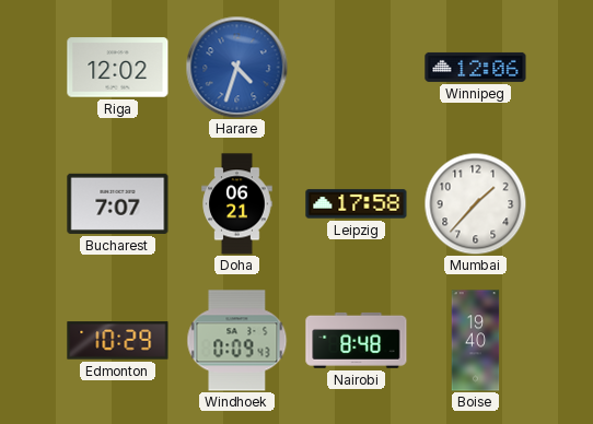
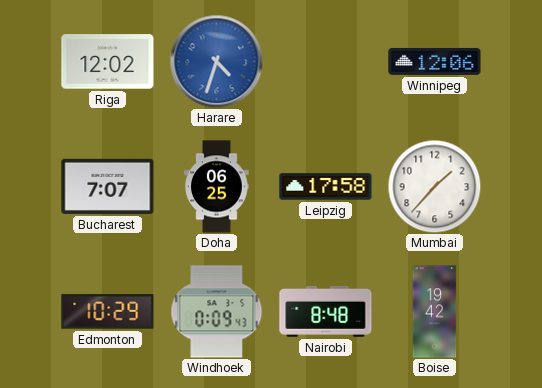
Doha: 06:21 -> 06:25 (217, 187)
Boise: 19:40 -> 19:42 (435, 312)
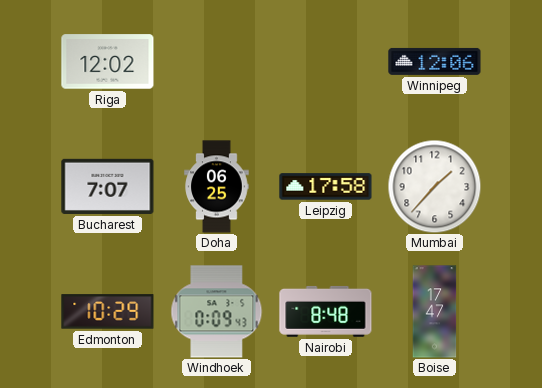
Harare: 4:33 -> none (216, 61)
Boise: 19:42 -> 17:47 (435, 312)
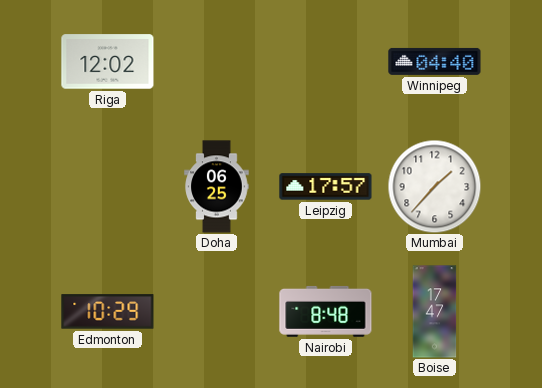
Winnipeg: 12:06 -> 04:40 (435, 61)
Bucharest: 7:07 -> none (108, 186)
Leipzig: 17:58 -> 17:57 (326, 187)
Windhoek: 0:09 -> none (217, 312)
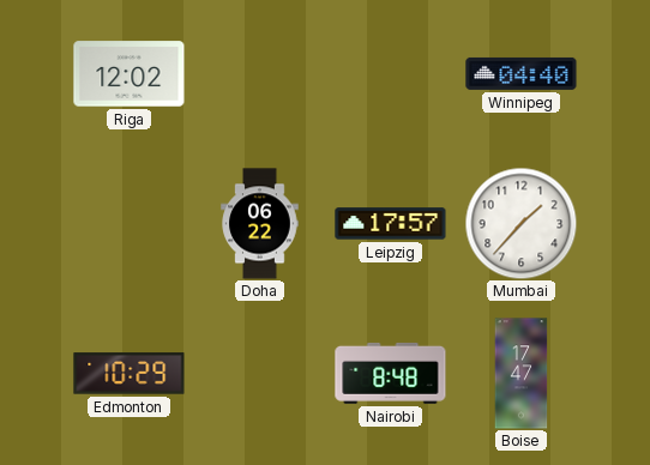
Doha: 06:25 -> 06:22 (260, 224)
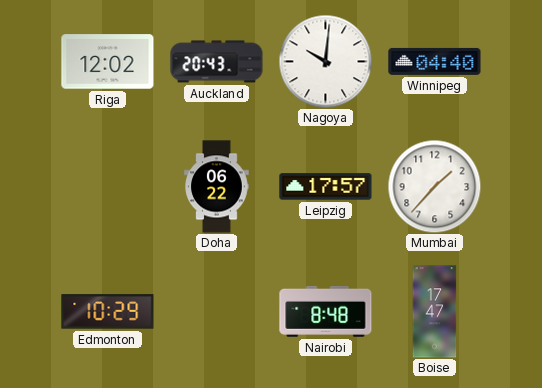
Auckland: none -> 20:43 (217, 62)
Nagoya: none -> 10:01 (325, 61)
